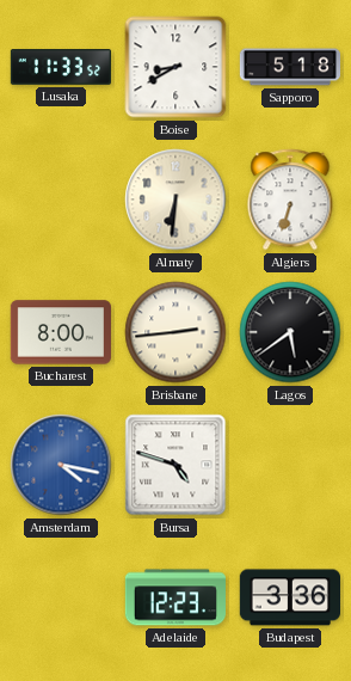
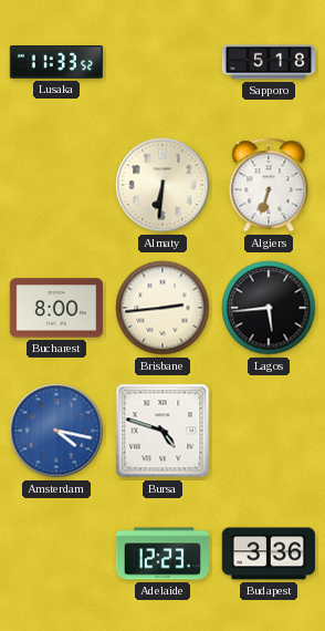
Boise: 8:40 -> none (176, 67)
Lagos: 5:39 -> 5:44 (269, 308)
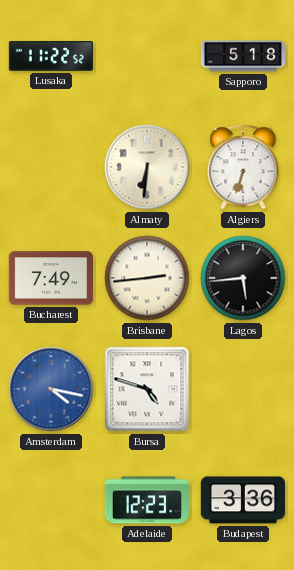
Lusaka: 11:33 -> 11:22 (50, 57)
Bucharest: 8:00 -> 7:49 (50, 278)
